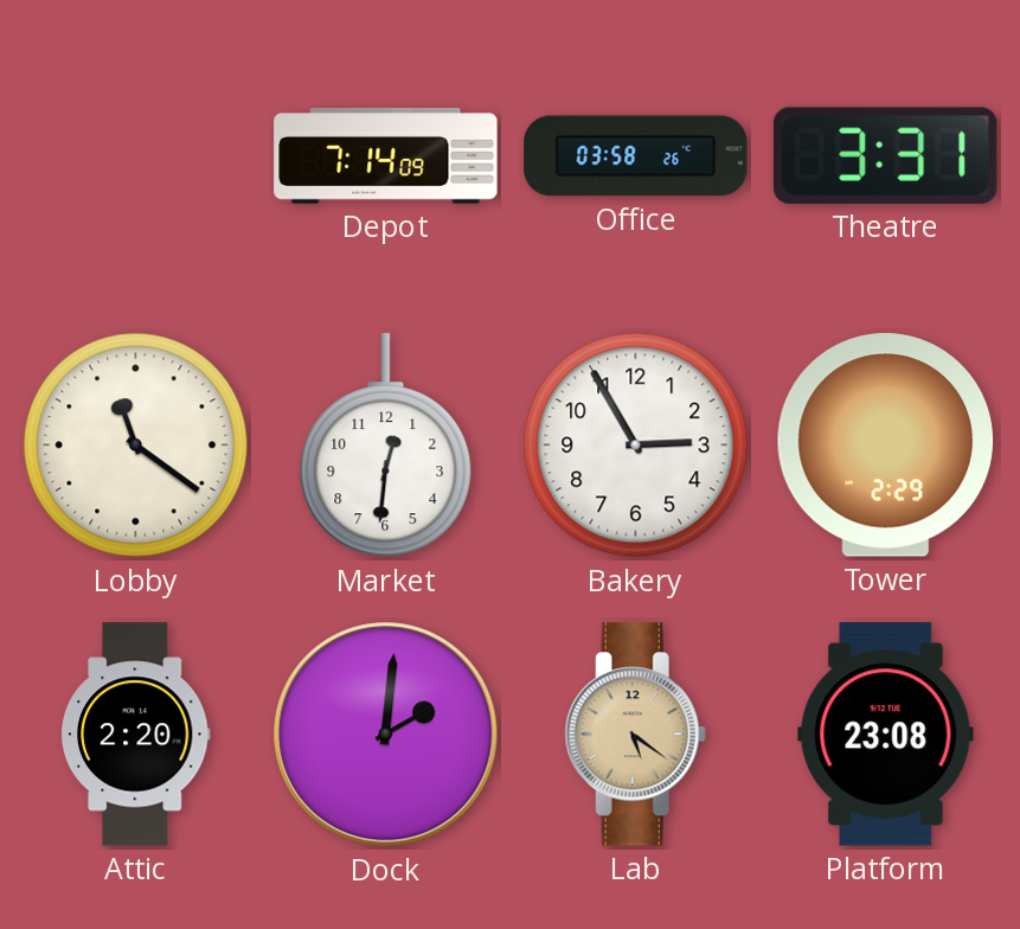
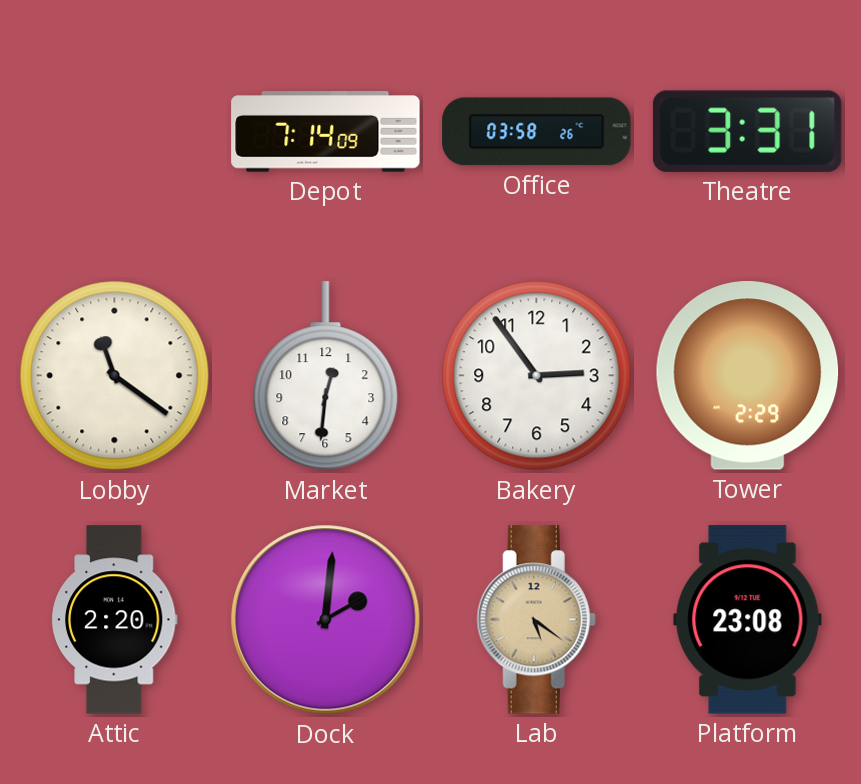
Bakery: 2:55 -> 2:54 (537, 376)
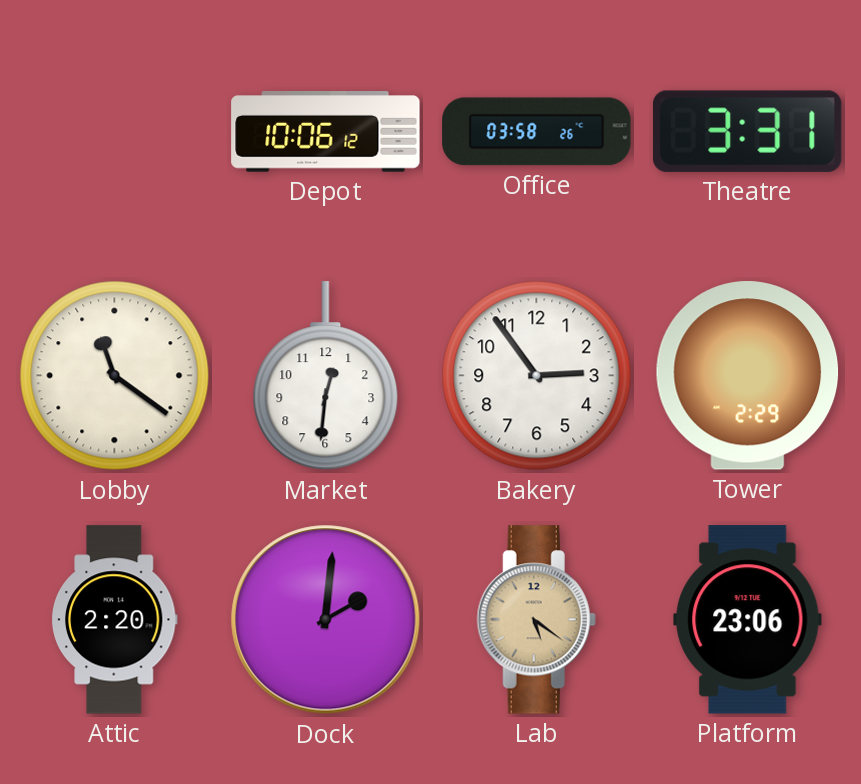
Depot: 7:14 -> 10:06 (326, 132)
Platform: 23:08 -> 23:06 (748, 620)
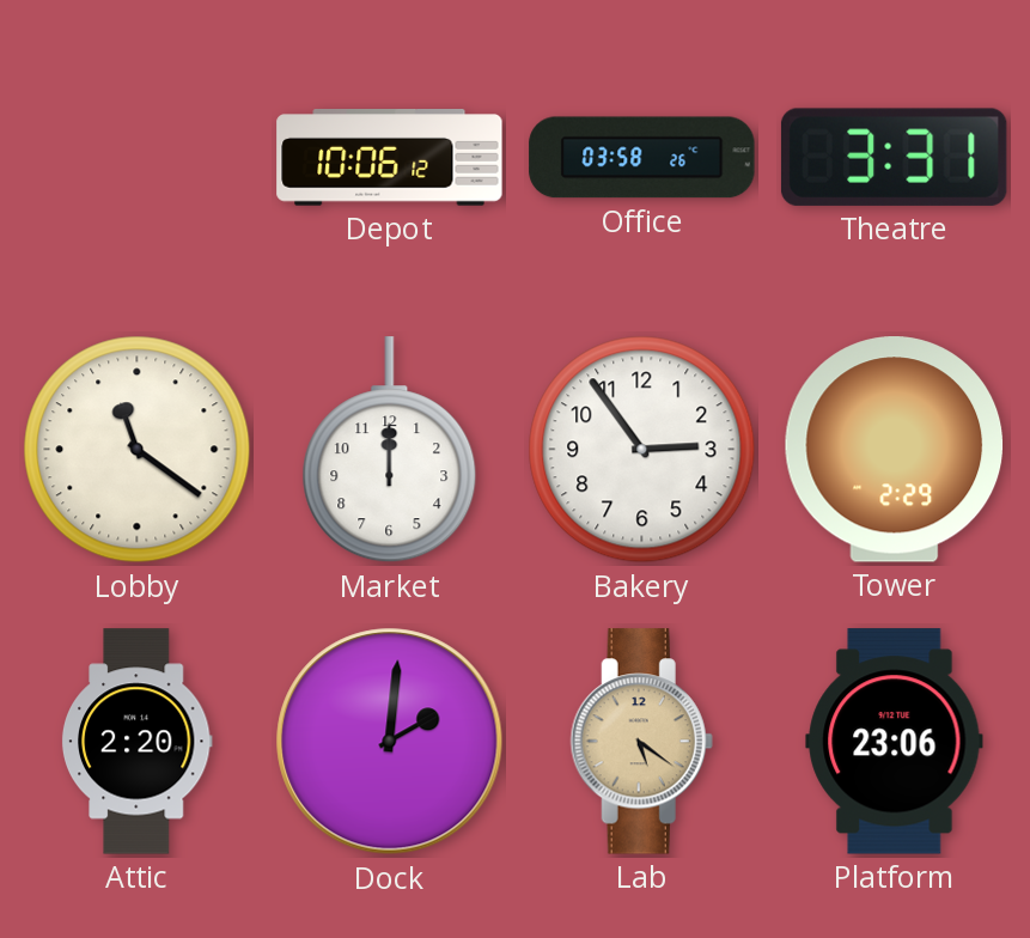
Market: 12:31 -> 12:00 (390, 450)
